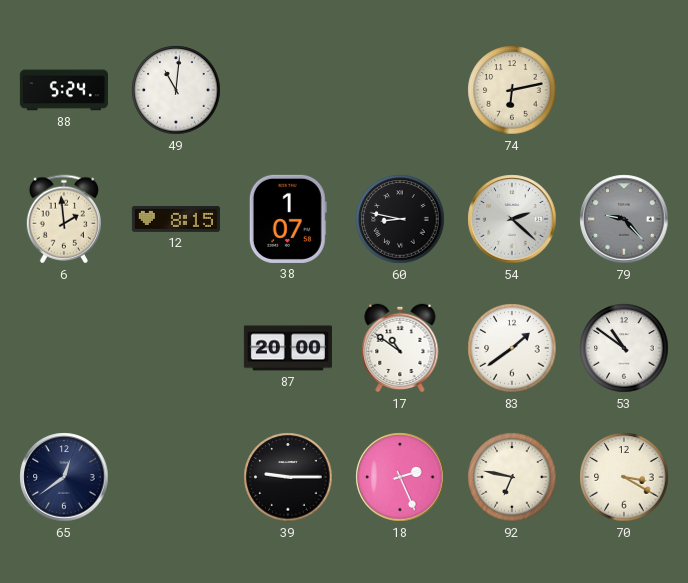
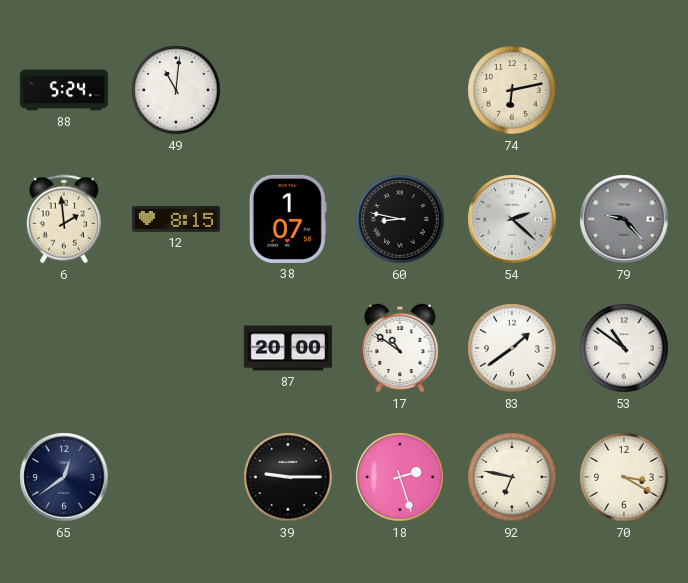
18: 2:26 -> 2:27 (400, 477)
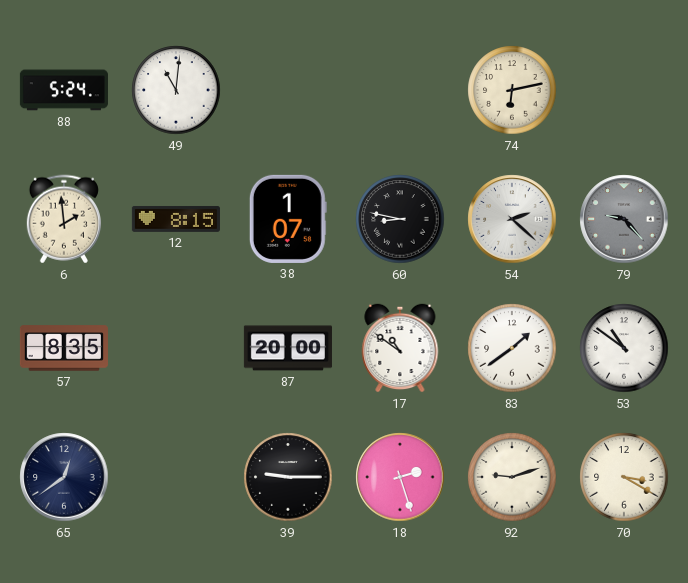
57: none -> 8:35 (64, 348)
92: 6:47 -> 9:12 (512, 477)
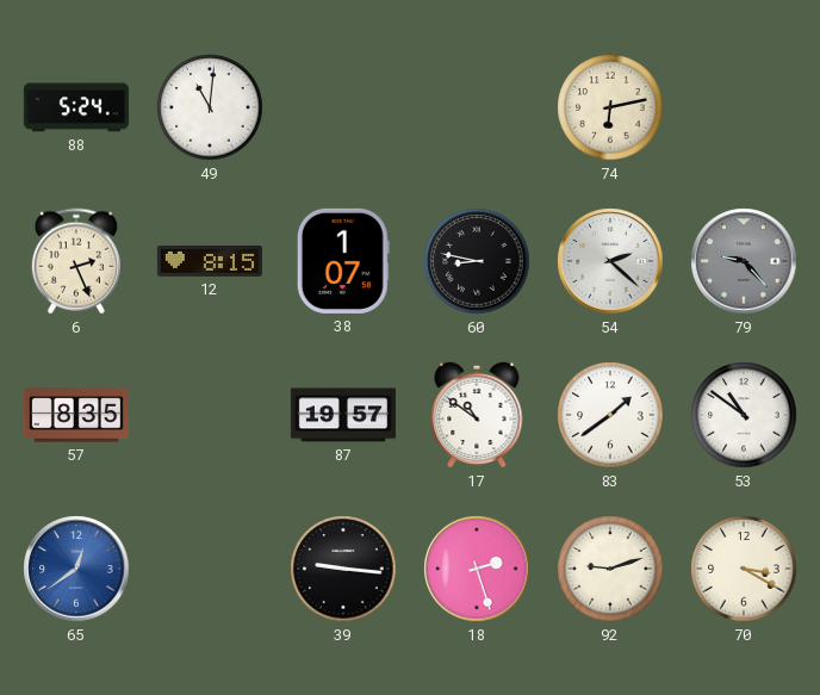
6: 1:59 -> 2:26 (76, 261)
87: 20:00 -> 19:57 (343, 415)
65 dial: navy -> blue (76, 569)
39: 9:15 -> 9:16 (343, 569)
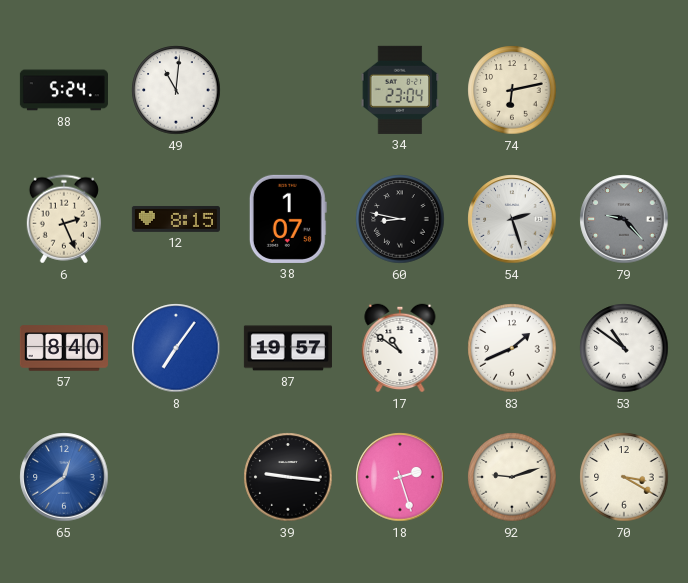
34: none -> 23:04 (400, 90)
54: 2:22 -> 2:27 (512, 219)
57: 8:35 -> 8:40 (64, 348)
8: none -> 7:06 (176, 348)
83: 1:39 -> 1:41 (512, 348)
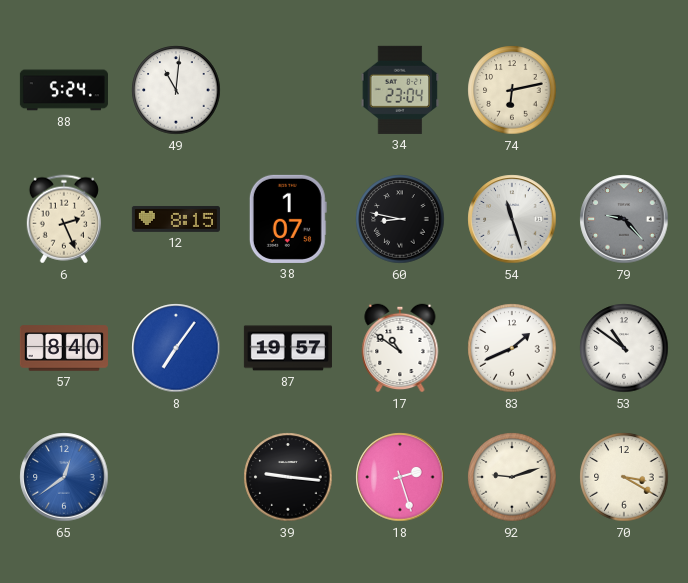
54: 2:27 -> 11:27 (512, 219)
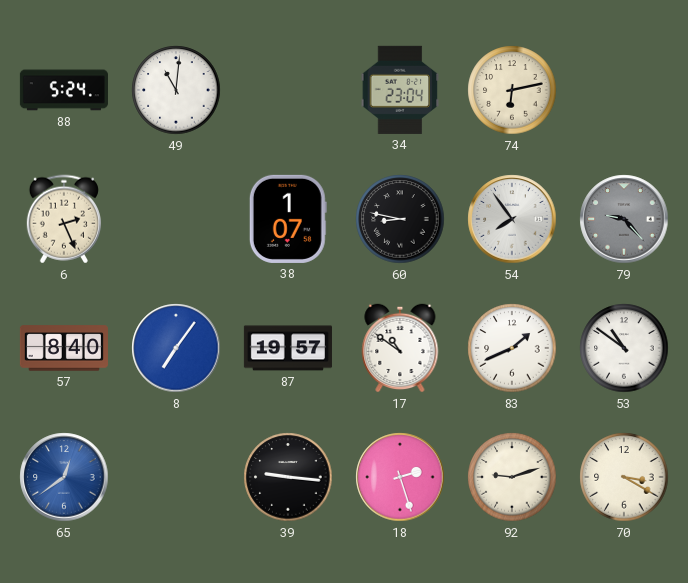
12: 8:15 -> none (176, 219)
54: 11:27 -> 7:54 (512, 219)
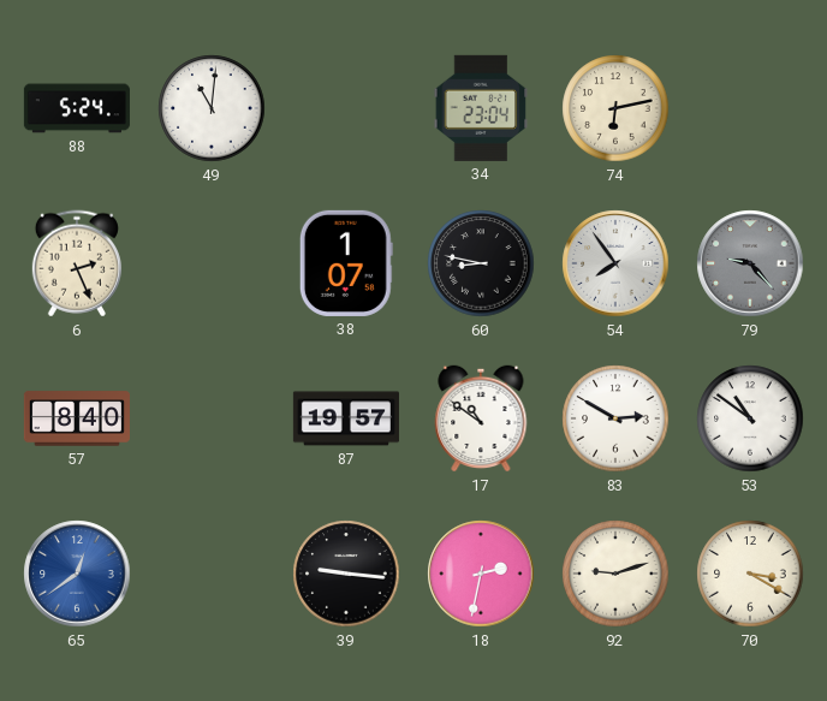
8: 7:06 -> none (176, 348)
83: 1:41 -> 2:50 (615, 418)
18: 2:27 -> 2:32 (481, 574)
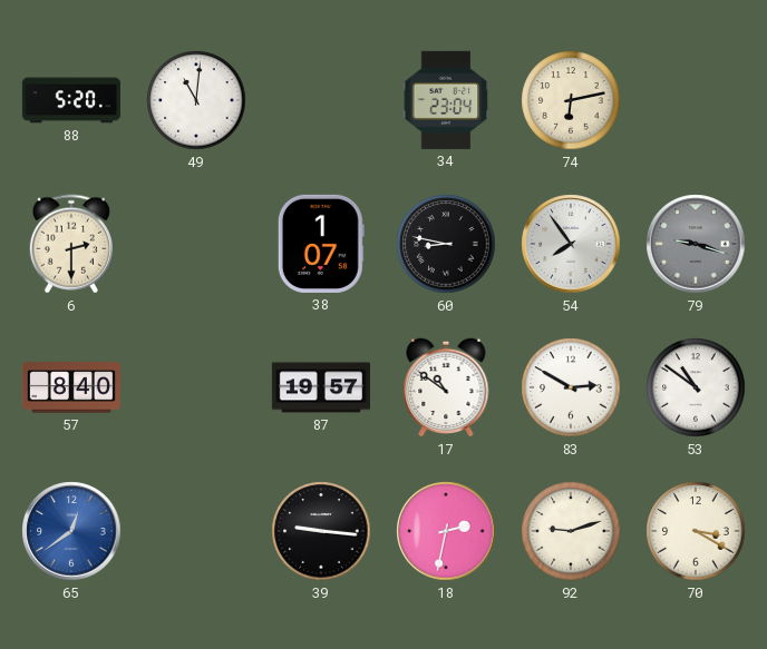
88: 5:24 -> 5:20 (71, 100)
6: 2:26 -> 2:30 (71, 244)
79: 9:23 -> 9:18 (696, 244)
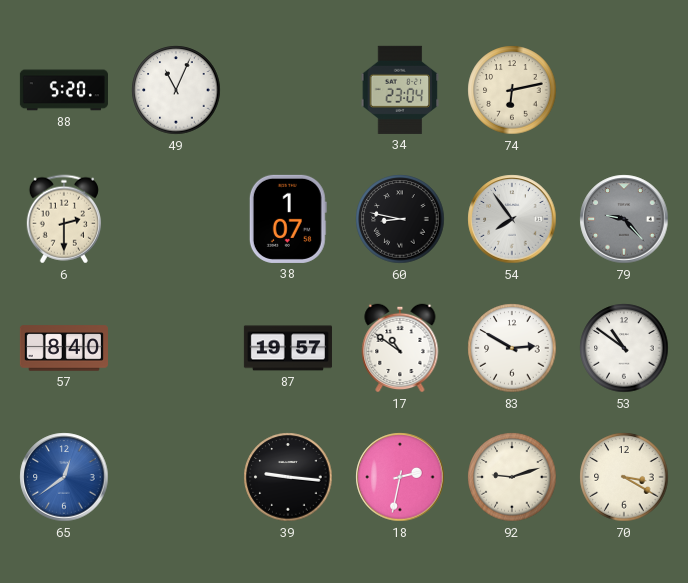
49: 11:01 -> 11:04 (176, 90)
79: 9:18 -> 9:23 (624, 219)
